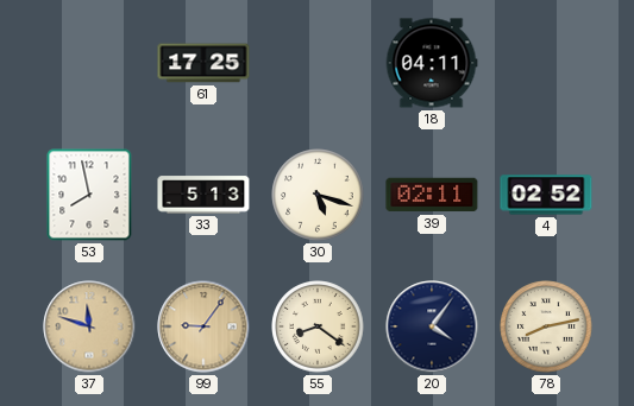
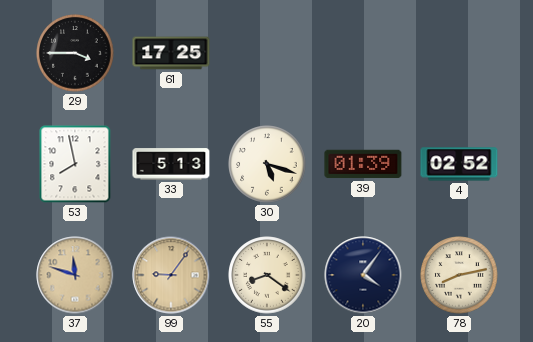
29: none -> 3:45 (75, 53)
18: 04:11 -> none (432, 63)
39: 02:11 -> 01:39 (363, 164)
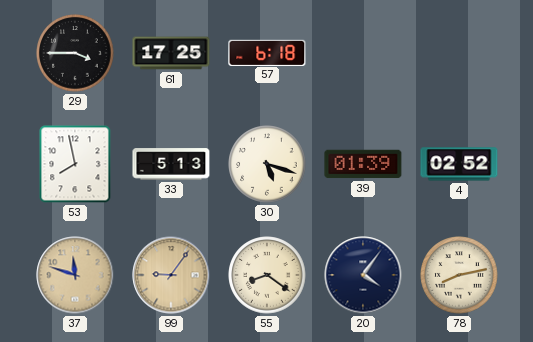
57: none -> 6:18 (267, 52)
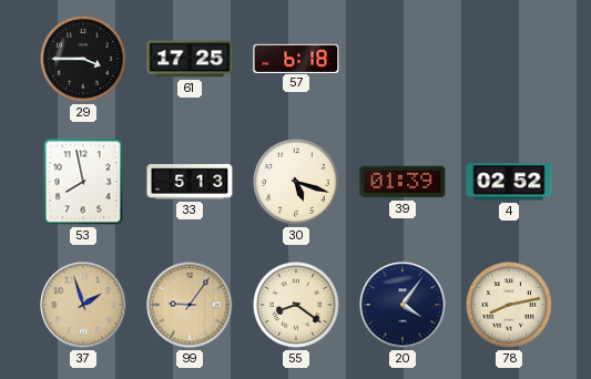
37: 11:48 -> 1:57 (83, 305)
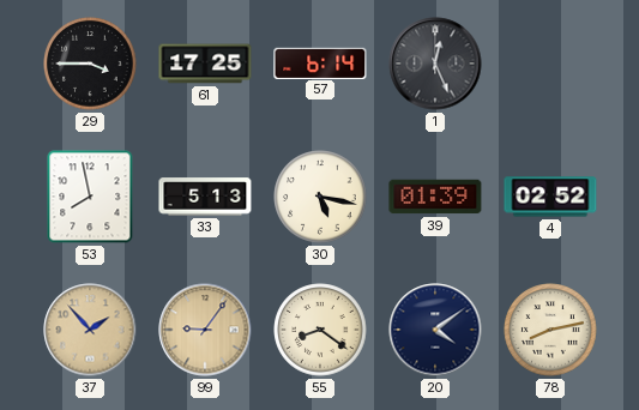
57: 6:18 -> 6:14 (320, 62)
1: none -> 12:26 (435, 64)
30: 5:18 -> 5:17 (320, 197)
37: 1:57 -> 1:53 (90, 330)
20: 4:06 -> 4:09 (435, 330)
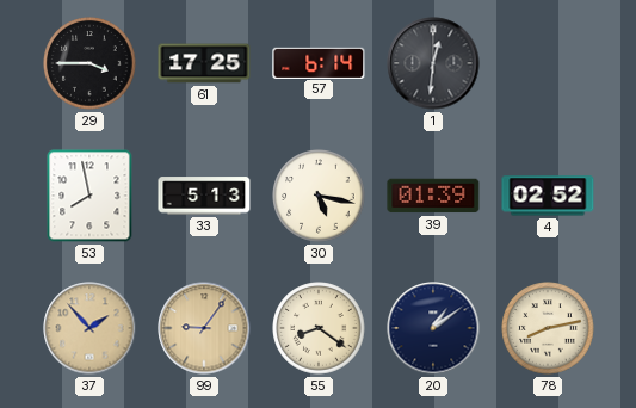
1: 12:26 -> 12:31 (433, 63)
20: 4:09 -> 1:09 (433, 328)
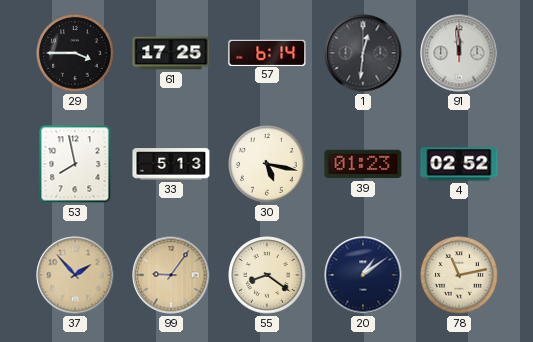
91: none -> 11:59 (459, 53)
39: 01:39 -> 01:23 (363, 164)
78: 8:13 -> 11:13 (459, 275)
